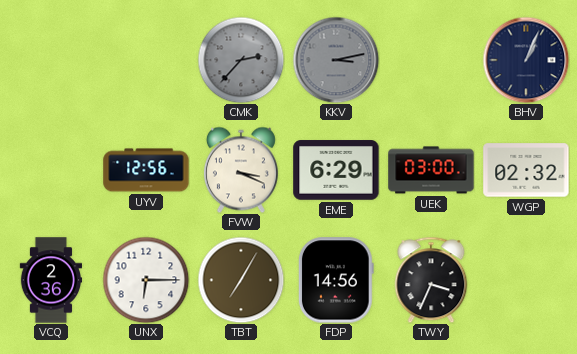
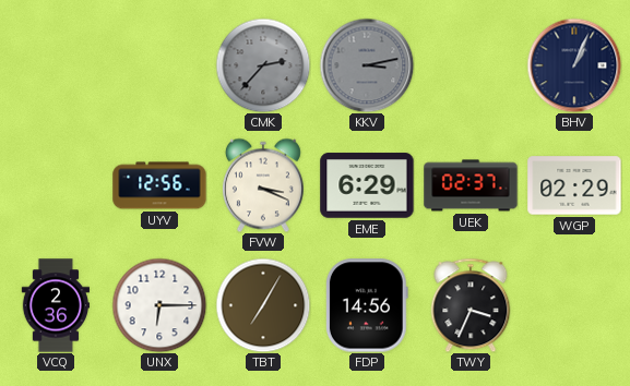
UEK: 03:00 -> 02:37 (471, 185)
WGP: 02:32 -> 02:29 (574, 185)
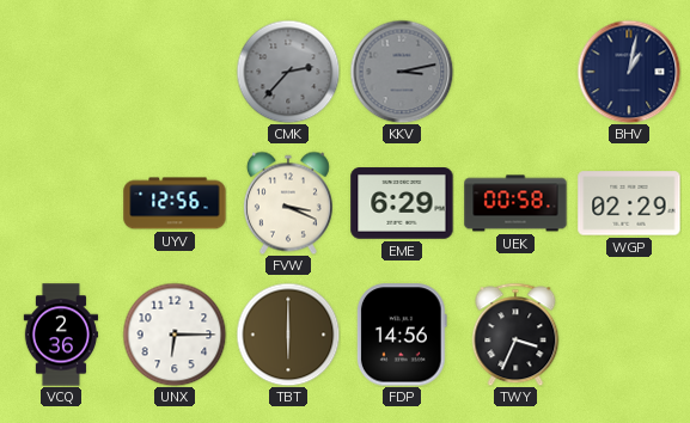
BHV: 1:04 -> 1:02 (629, 72)
UEK: 02:37 -> 00:58 (515, 203)
TBT: 7:05 -> 6:00 (288, 335)
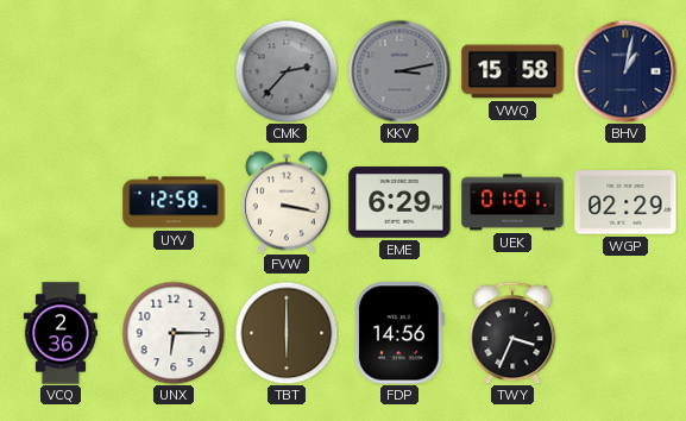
VWQ: none -> 15:58 (512, 71)
UYV: 12:56 -> 12:58 (174, 202)
FVW: 3:19 -> 3:17 (287, 202)
UEK: 00:58 -> 01:01 (512, 202)
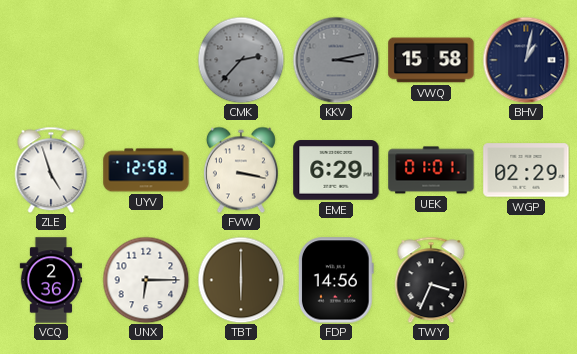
ZLE: none -> 4:57 (51, 170)
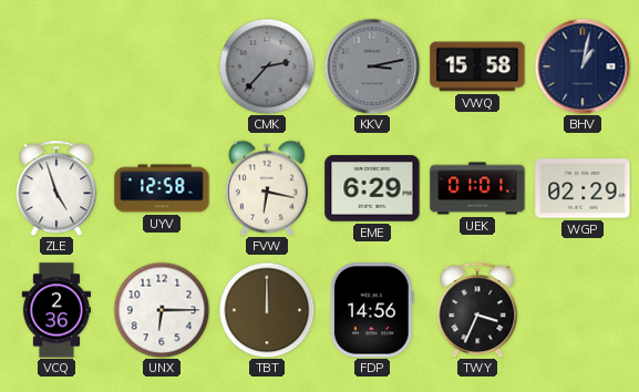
FVW: 3:17 -> 6:17 (267, 188)
TBT: 6:00 -> 12:00 (267, 310)
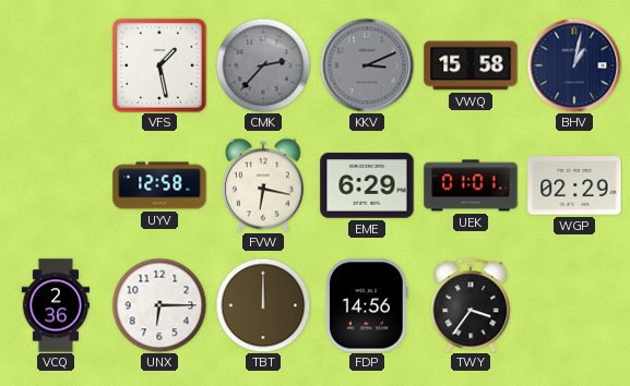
VFS: none -> 1:28 (159, 65)
KKV: 3:13 -> 3:11 (367, 65)
ZLE: 4:57 -> none (56, 188)
TWY: 3:34 -> 3:36 (471, 305)
